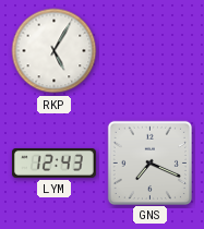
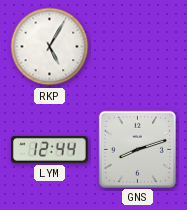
LYM: 12:43 -> 12:44 (49, 149)
GNS: 7:19 -> 8:12 (137, 149)
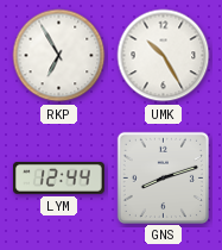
RKP: 5:05 -> 6:55 (59, 56)
UMK: none -> 10:25 (164, 56)
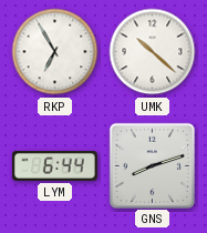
UMK: 10:25 -> 10:22 (153, 52)
LYM: 12:44 -> 6:44 (54, 165)
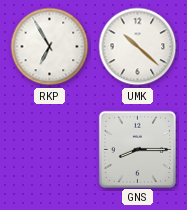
LYM: 6:44 -> none (54, 165)
GNS: 8:12 -> 8:15 (137, 149)
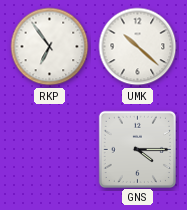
RKP: 6:55 -> 6:54 (50, 47)
GNS: 8:15 -> 4:15 (137, 149)
